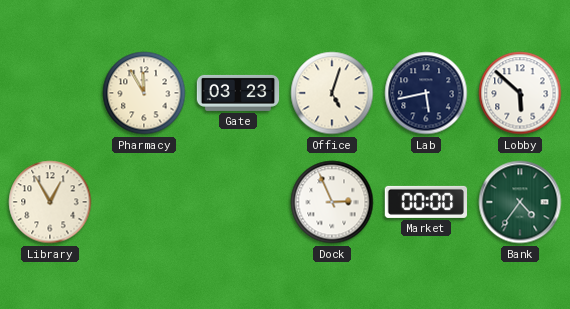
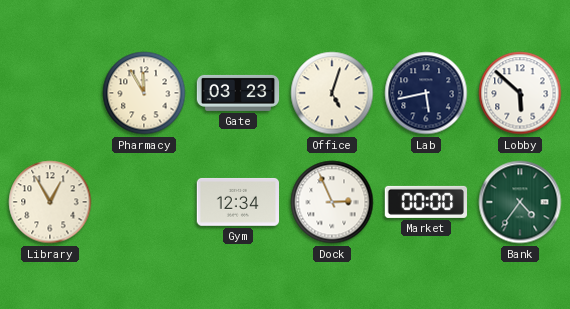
Gym: none -> 12:34 (237, 202)
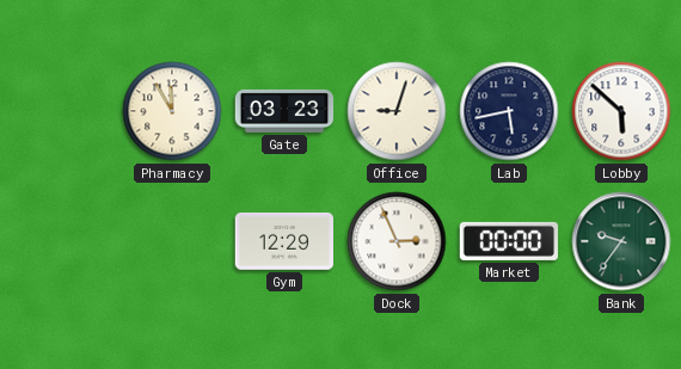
Office: 5:03 -> 9:03 (397, 111)
Library: 12:55 -> none (50, 202)
Gym: 12:34 -> 12:29 (283, 241)
Bank: 4:36 -> 9:36 (621, 241)
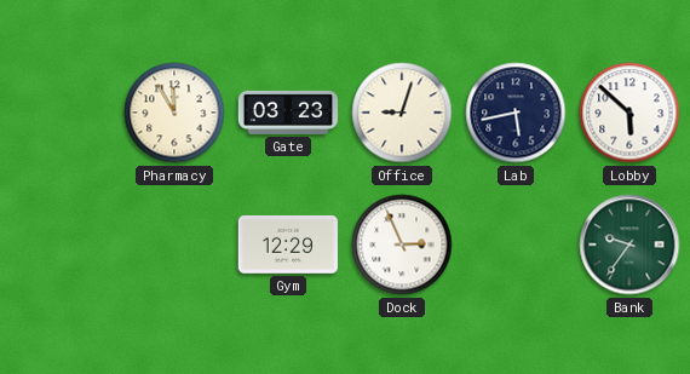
Market: 00:00 -> none (508, 241)
